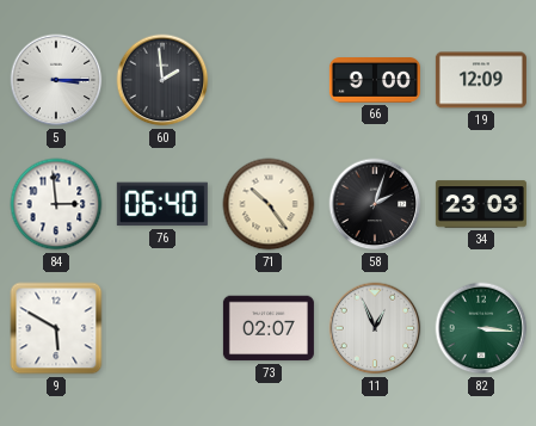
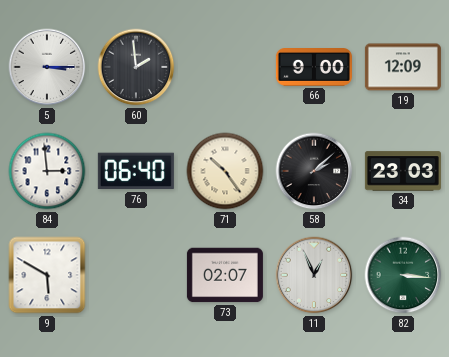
58: 2:03 -> 2:08 (314, 171)
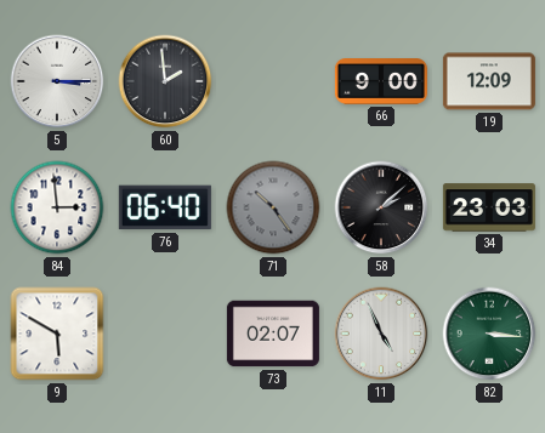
71 dial: cream -> grey (273, 207)
11: 12:56 -> 4:56 (381, 334)
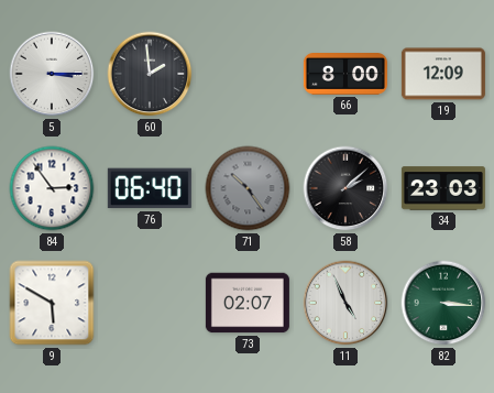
66: 9:00 -> 8:00 (345, 75)
84: 2:59 -> 2:54 (52, 188)
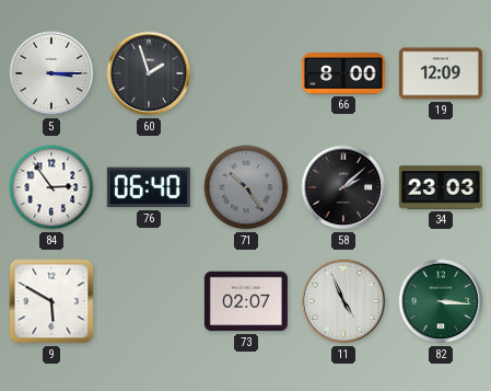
60: 1:59 -> 1:57 (149, 73)
